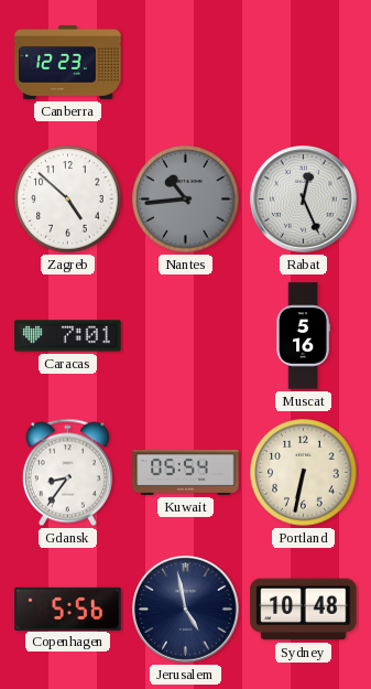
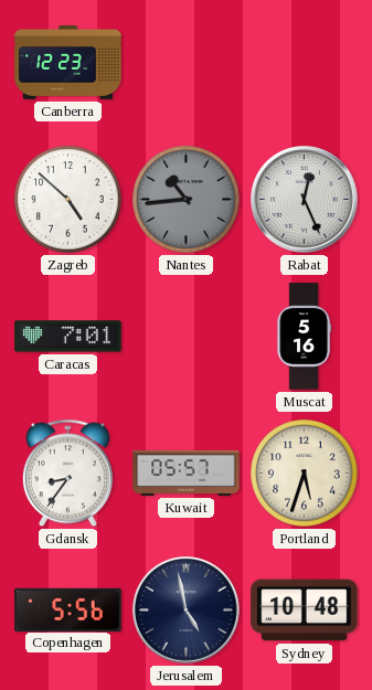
Kuwait: 05:54 -> 05:57 (187, 473)
Portland: 6:32 -> 5:33 (305, 474)
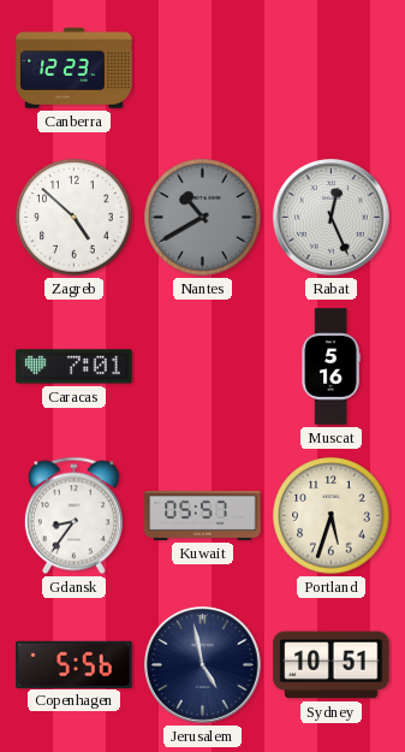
Nantes: 10:44 -> 10:40 (203, 218)
Sydney: 10:48 -> 10:51 (332, 665)
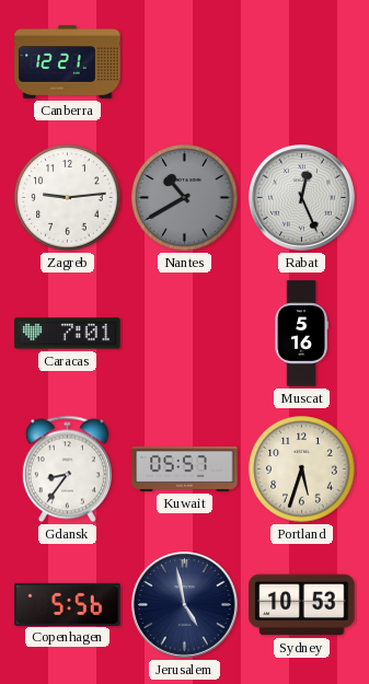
Canberra: 12:23 -> 12:21 (68, 61)
Zagreb: 4:52 -> 9:14 (68, 198)
Sydney: 10:51 -> 10:53 (302, 605)
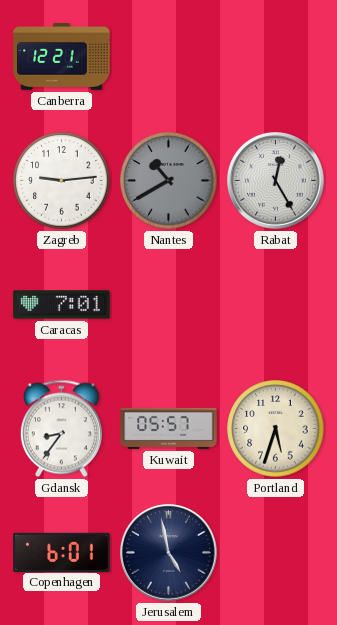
Rabat: 12:26 -> 12:25 (276, 181)
Muscat: 5:16 -> none (301, 334)
Copenhagen: 5:56 -> 6:01 (62, 552)
Sydney: 10:53 -> none (302, 605)
